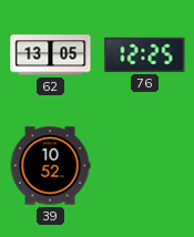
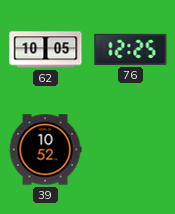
62: 13:05 -> 10:05 (46, 50)
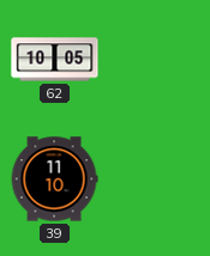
76: 12:25 -> none (131, 49)
39: 10:52 -> 11:10 (54, 179)
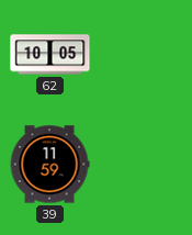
39: 11:10 -> 11:59 (49, 165)
